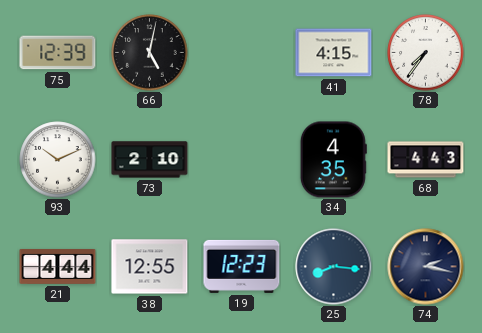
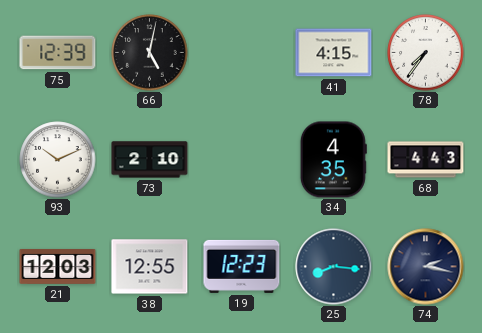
21: 4:44 -> 12:03 (58, 266)
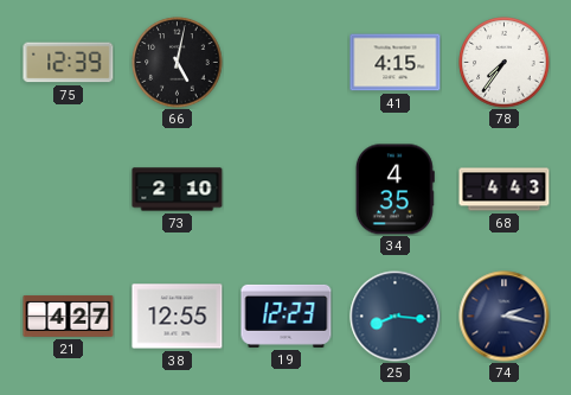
93: 10:11 -> none (58, 160)
21: 12:03 -> 4:27 (69, 316)
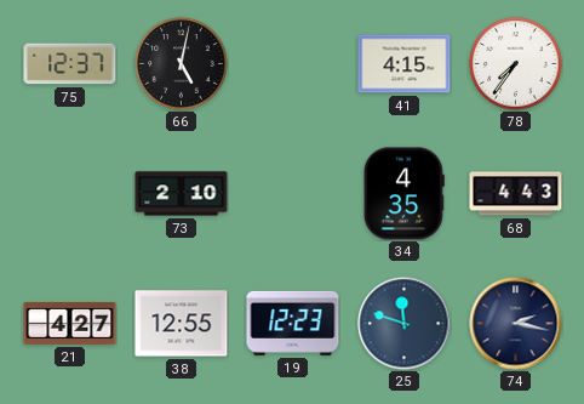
75: 12:39 -> 12:37 (70, 64)
25: 8:16 -> 11:48 (405, 324)
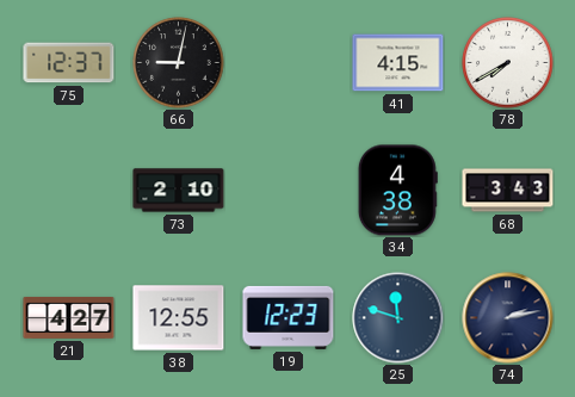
66: 5:02 -> 9:02 (179, 63)
78: 7:36 -> 7:40 (508, 63)
34: 4:35 -> 4:38 (397, 191)
68: 4:43 -> 3:43 (508, 191)
74: 2:17 -> 2:13 (508, 318)
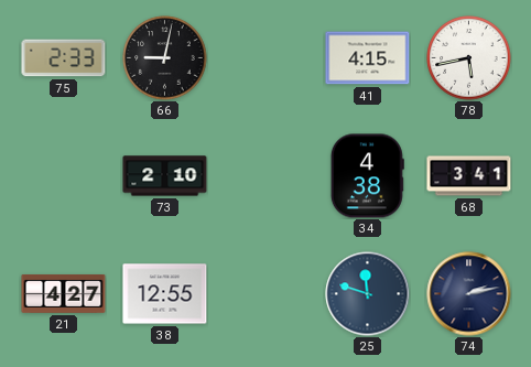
75: 12:37 -> 2:33 (64, 58)
78: 7:40 -> 5:43 (469, 58)
68: 3:43 -> 3:41 (469, 176)
19: 12:23 -> none (289, 317)
